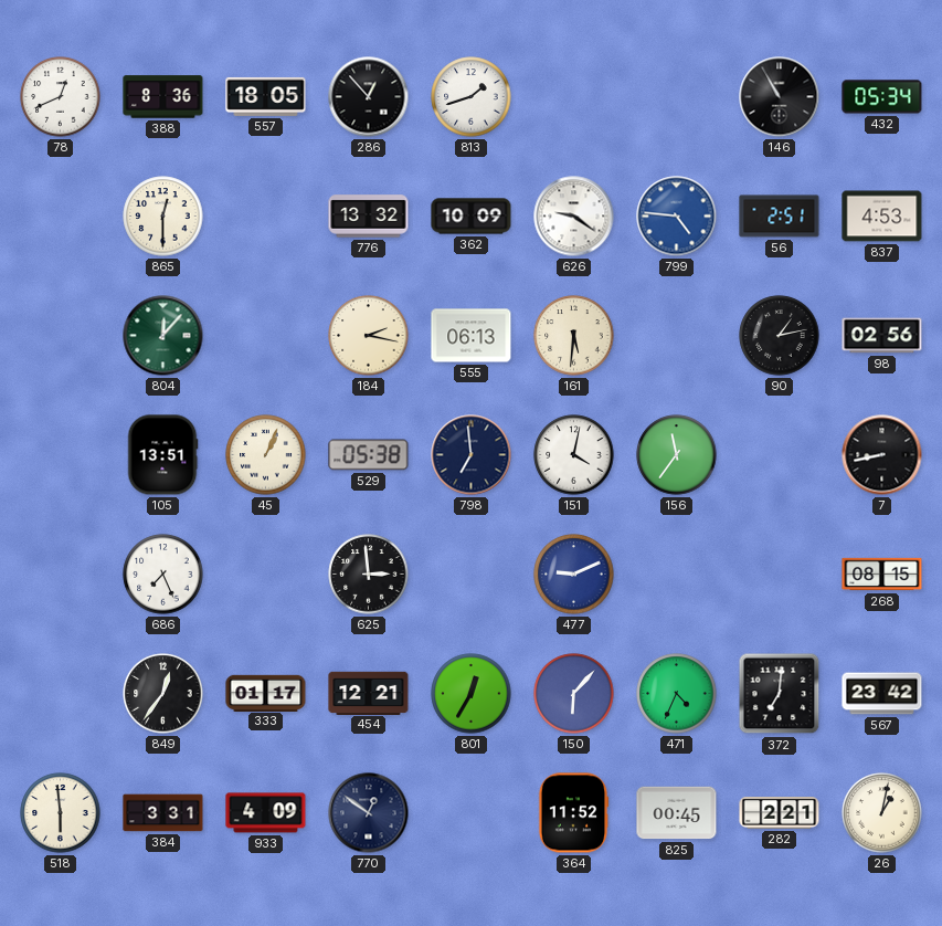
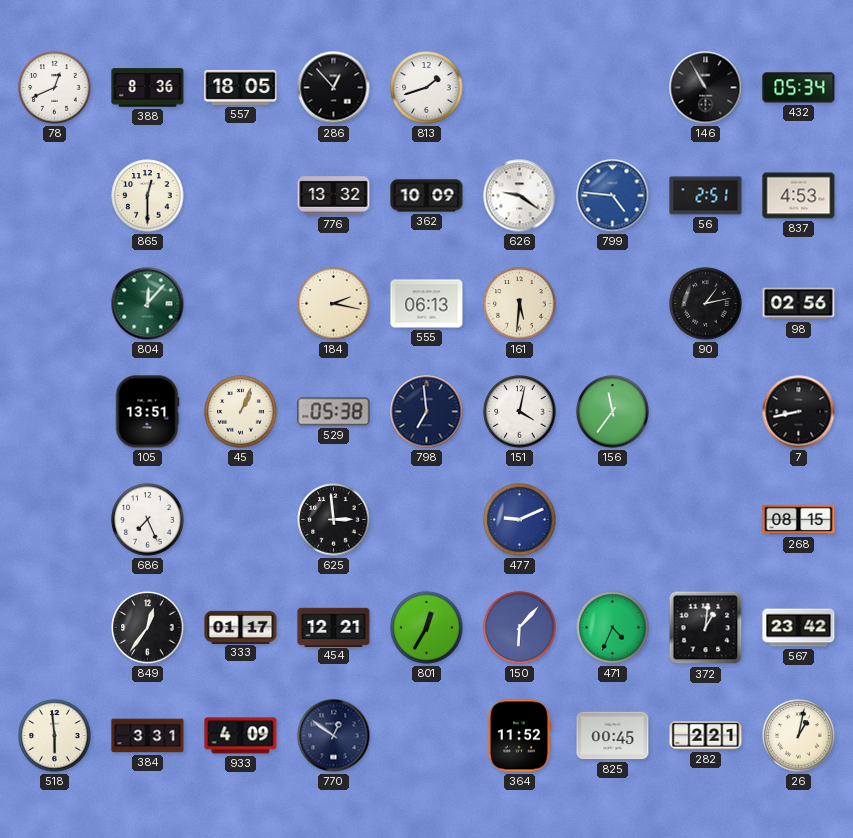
372: 7:01 -> 1:01 (706, 628)
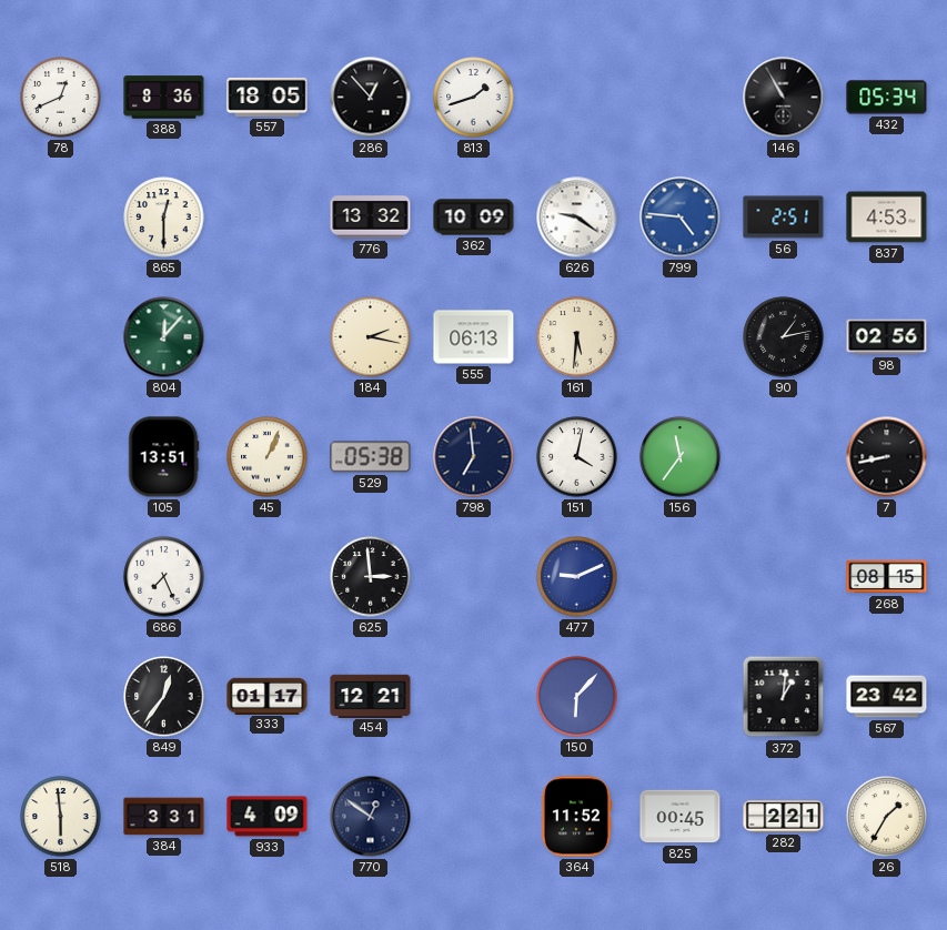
801: 12:35 -> none (427, 628)
471: 4:34 -> none (613, 628)
26: 1:02 -> 1:35 (887, 817)
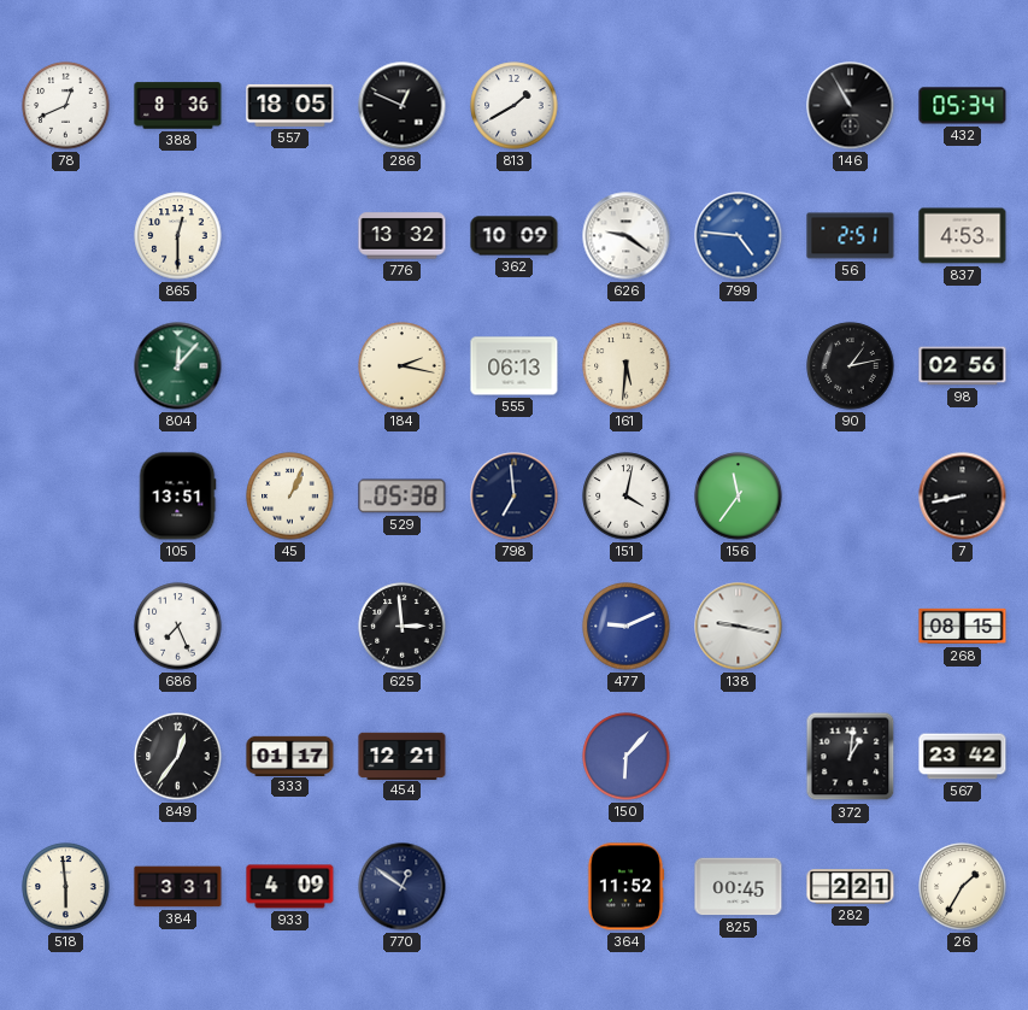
286: 12:53 -> 12:49 (403, 106)
813: 1:42 -> 1:40 (515, 106)
138: none -> 9:17 (739, 627)
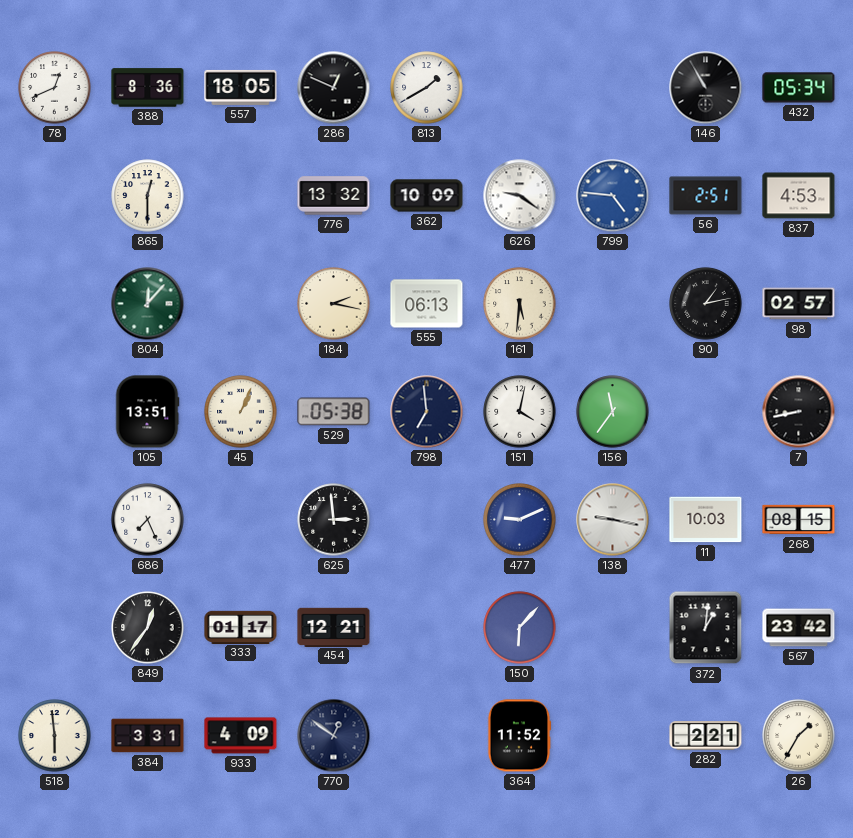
98: 02:56 -> 02:57 (799, 304)
11: none -> 10:03 (706, 520)
825: 00:45 -> none (739, 887)
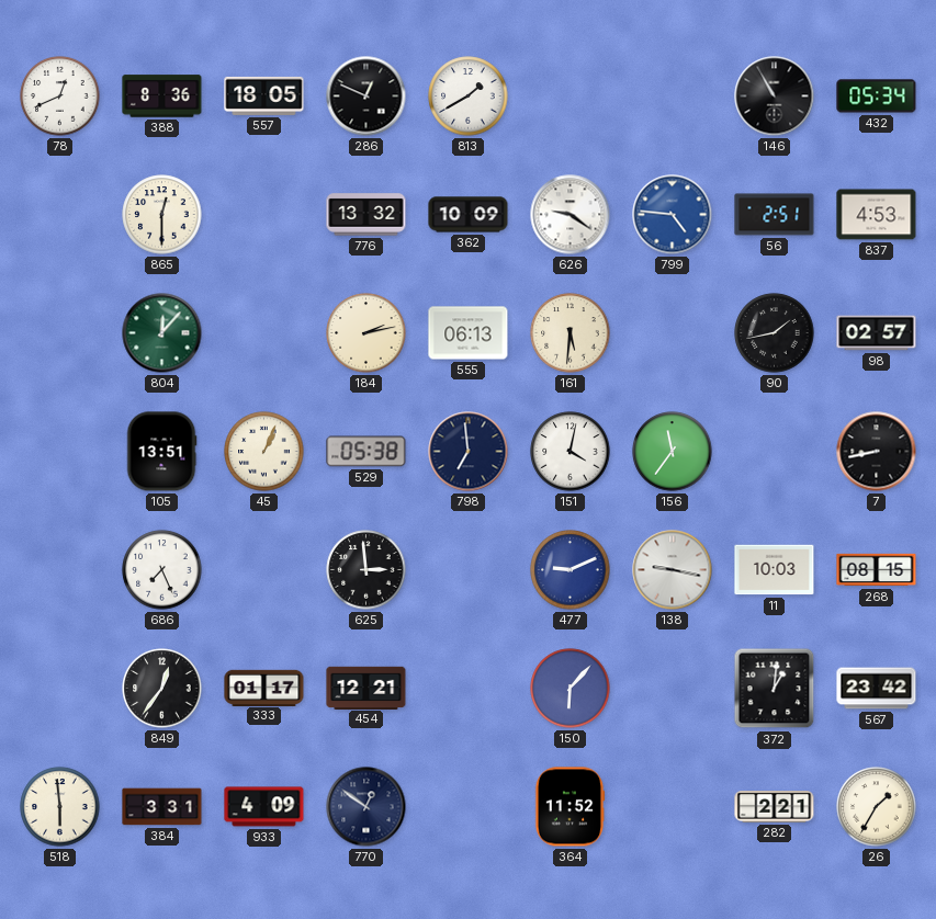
184: 2:17 -> 2:13 (366, 333)
90: 1:13 -> 1:43 (775, 333)
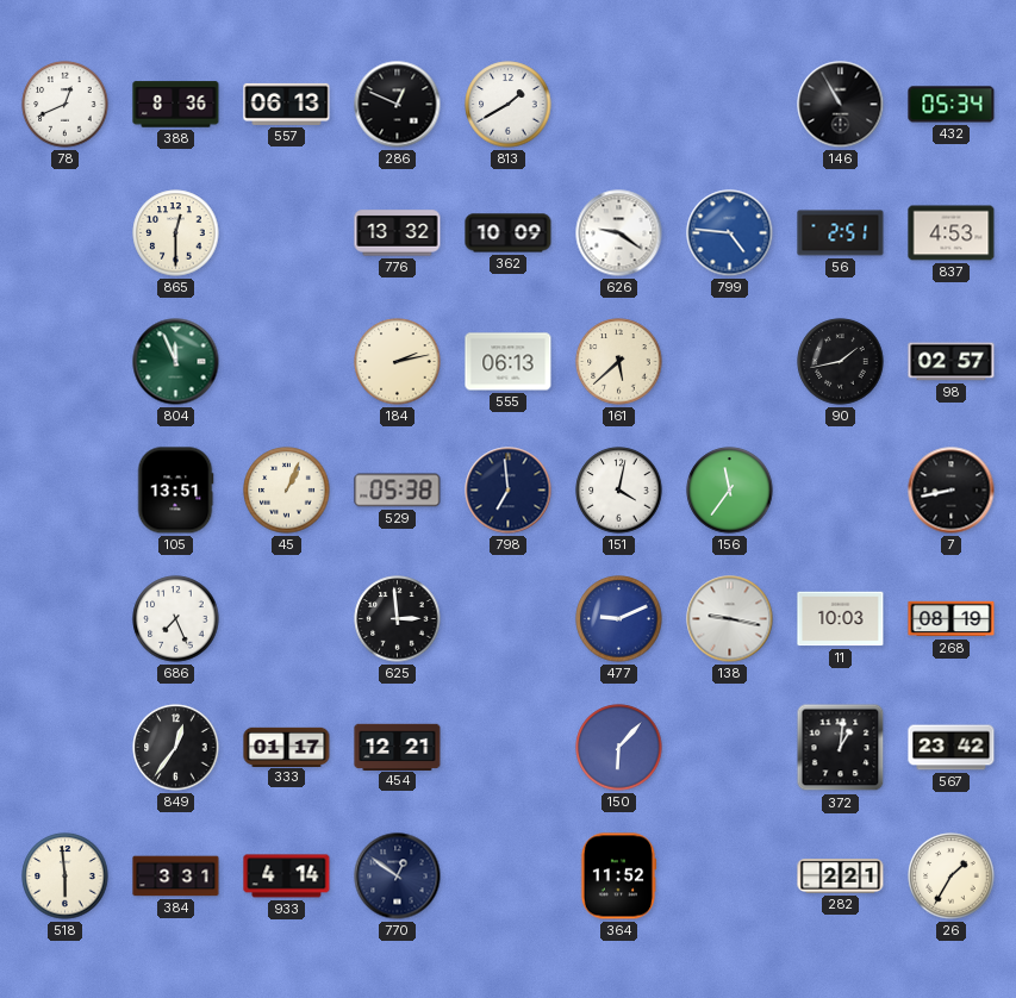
557: 18:05 -> 06:13 (287, 104)
804: 12:07 -> 11:56 (176, 362)
161: 5:31 -> 5:38 (619, 362)
268: 08:15 -> 08:19 (952, 619)
933: 4:09 -> 4:14 (287, 877)
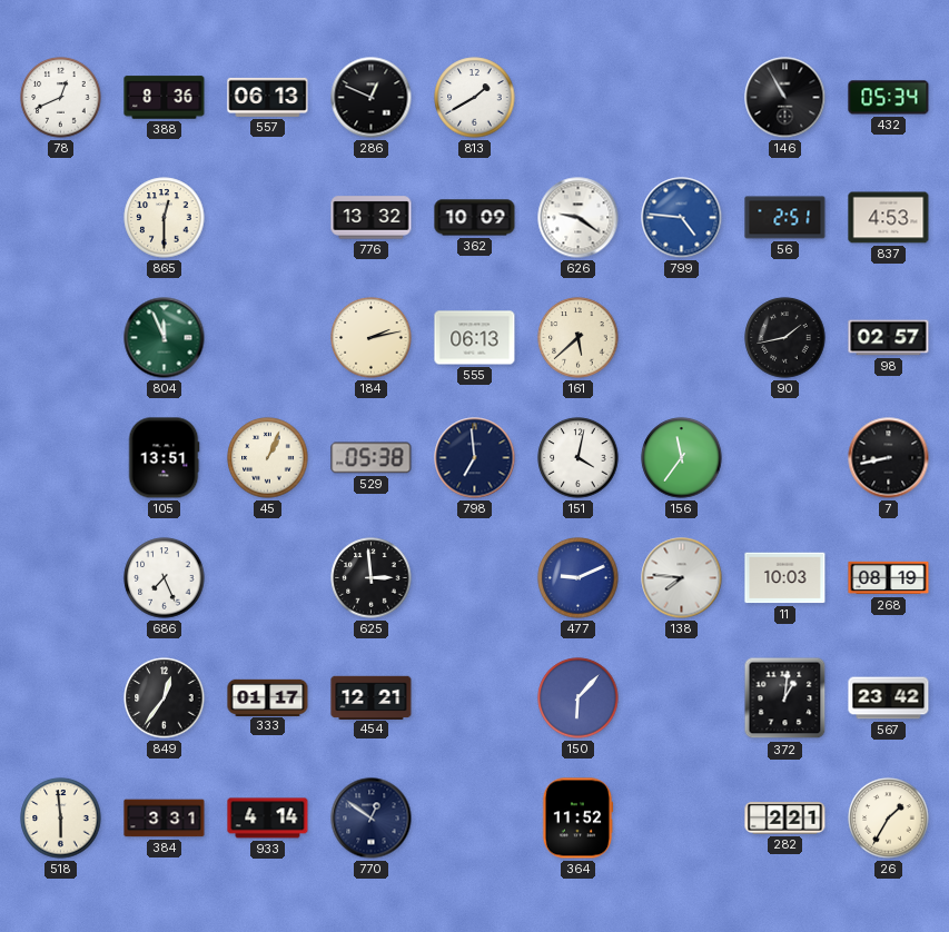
138: 9:17 -> 7:46 (682, 578)
